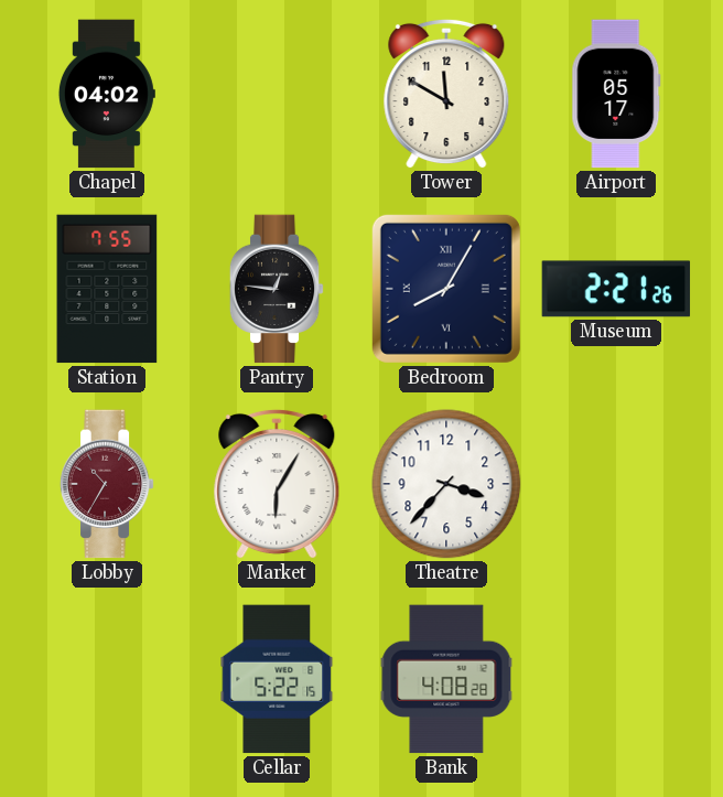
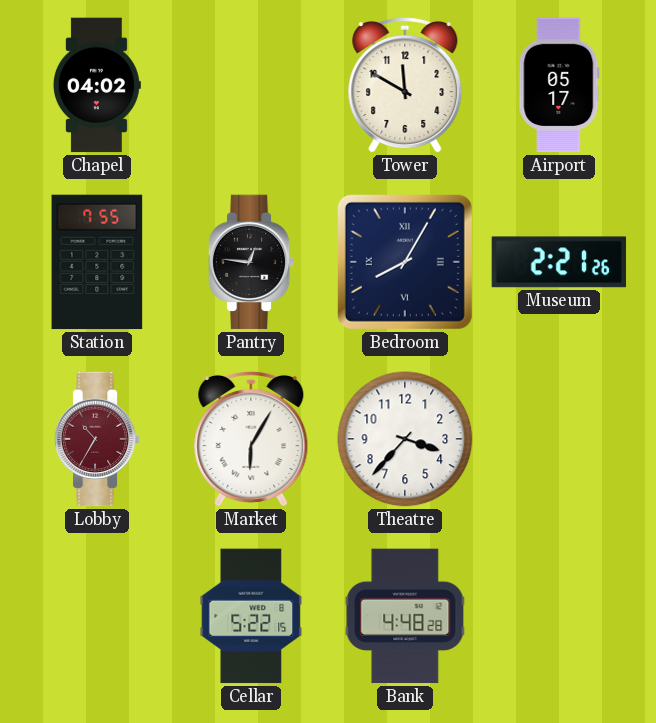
Bank: 4:08 -> 4:48 (405, 616)
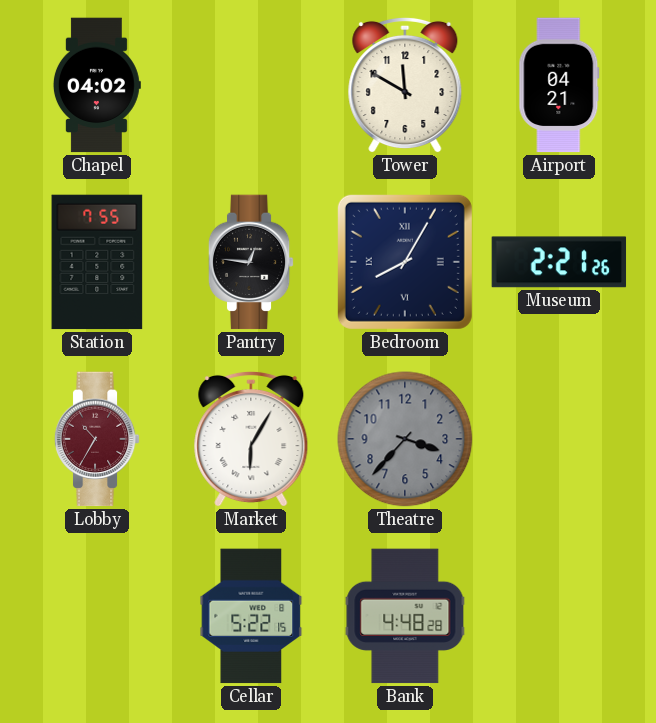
Airport: 05:17 -> 04:21 (559, 85)
Theatre dial: white -> grey (405, 439)
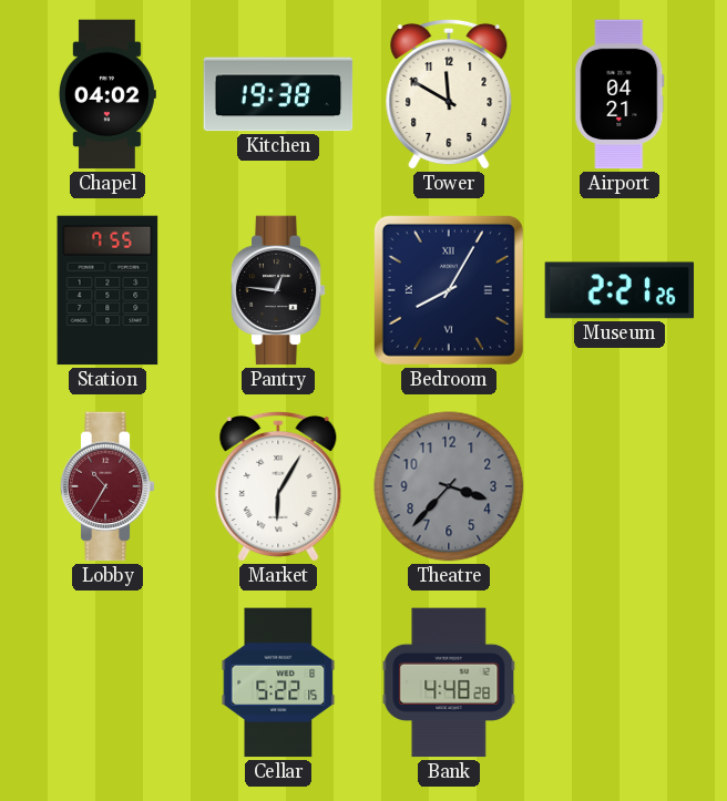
Kitchen: none -> 19:38 (278, 94)
